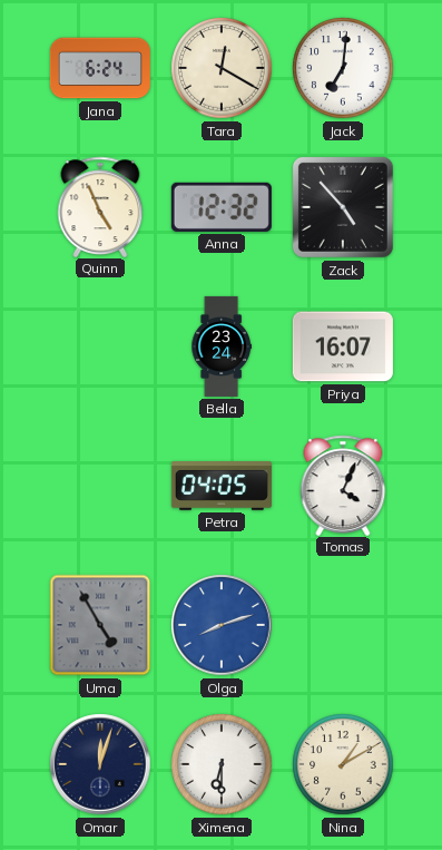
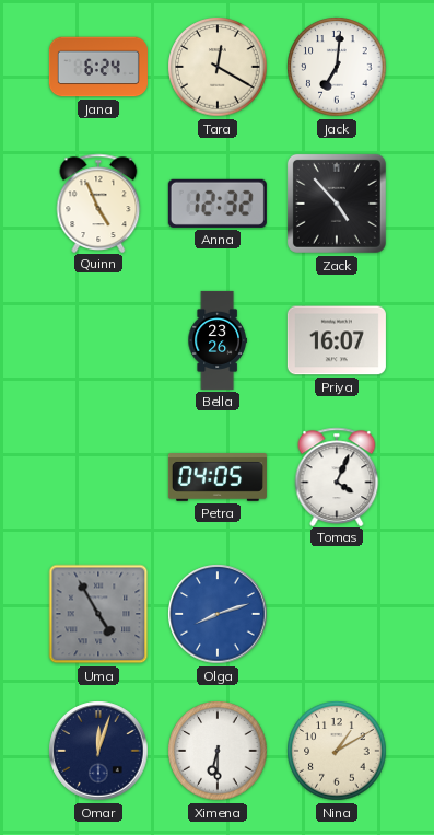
Bella: 23:24 -> 23:26 (218, 340)
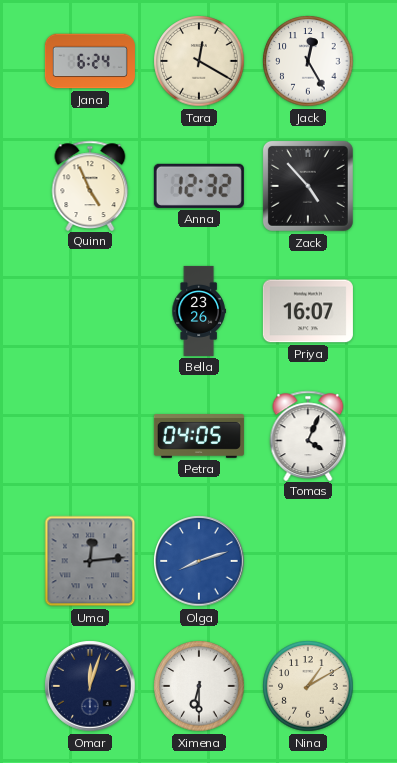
Jack: 7:01 -> 12:25 (308, 61)
Uma: 4:55 -> 12:14 (90, 561)
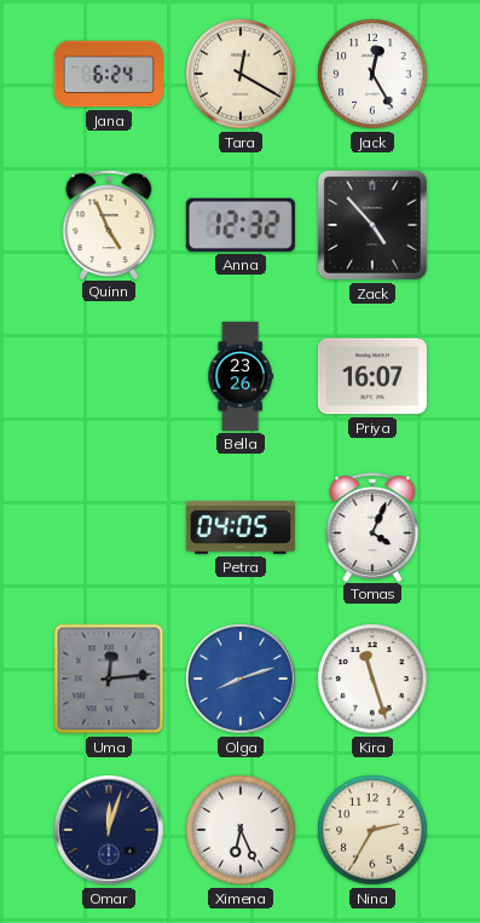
Kira: none -> 11:27 (372, 679)
Ximena: 6:30 -> 6:26 (241, 830)
Nina: 1:10 -> 2:35 (372, 830)
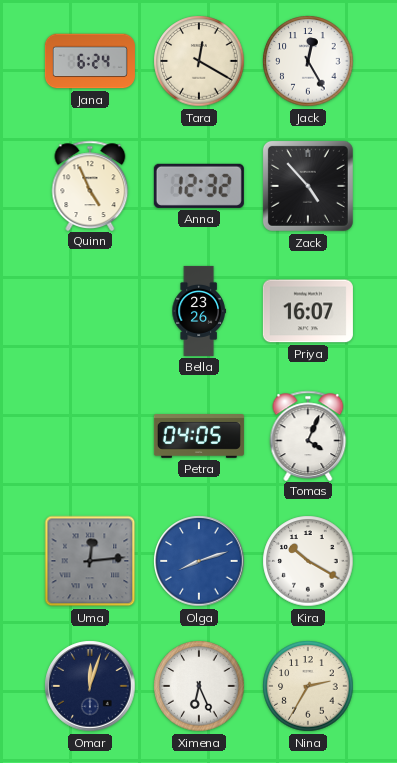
Kira: 11:27 -> 10:20 (308, 561)
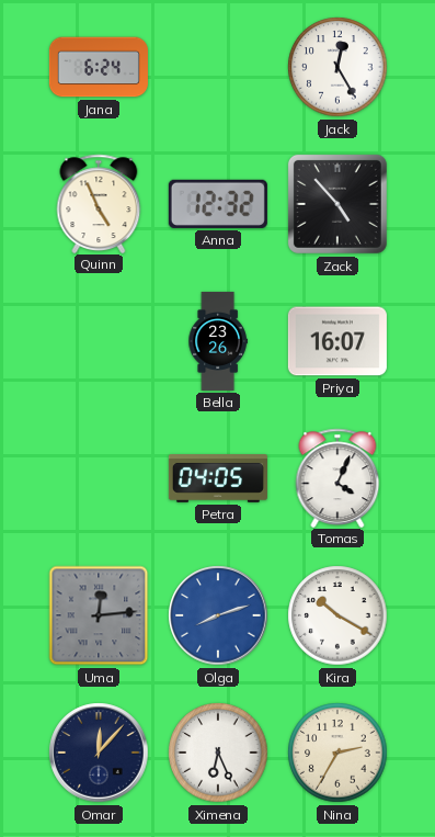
Tara: 12:20 -> none (199, 61)
Omar: 12:03 -> 12:07 (99, 753)
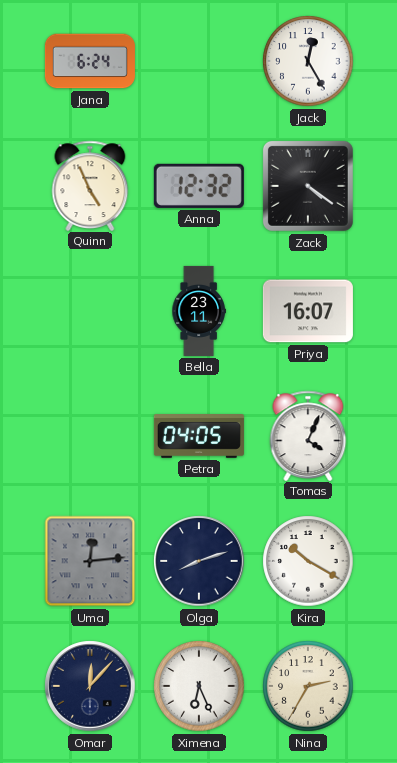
Zack: 4:53 -> 4:21 (308, 186)
Bella: 23:26 -> 23:11 (199, 311)
Olga dial: blue -> navy (199, 561)
